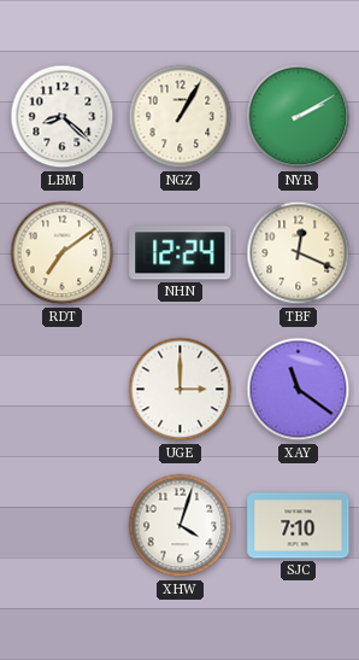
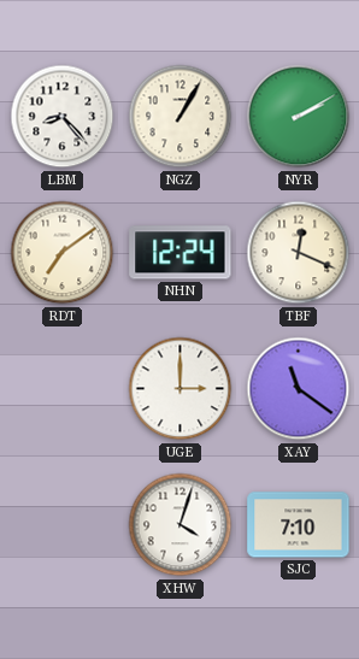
LBM: 8:22 -> 8:23 (63, 117)
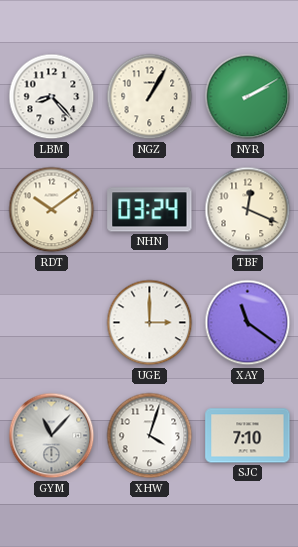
RDT: 7:09 -> 10:09 (52, 210)
NHN: 12:24 -> 03:24 (150, 210)
GYM: none -> 11:07 (52, 436)
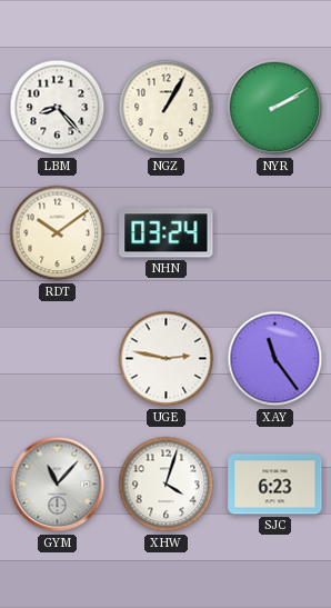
TBF: 12:19 -> none (248, 210)
UGE: 3:00 -> 2:47 (167, 359)
XAY: 11:21 -> 11:24 (275, 359)
SJC: 7:10 -> 6:23 (275, 485)
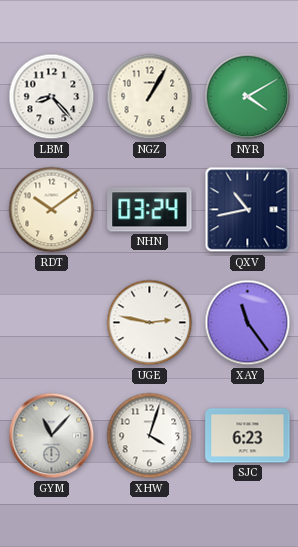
NYR: 2:10 -> 4:10 (248, 97)
QXV: none -> 10:43 (248, 210)
